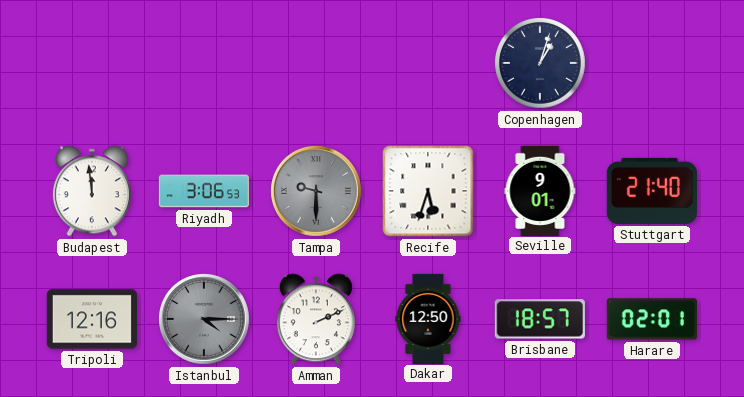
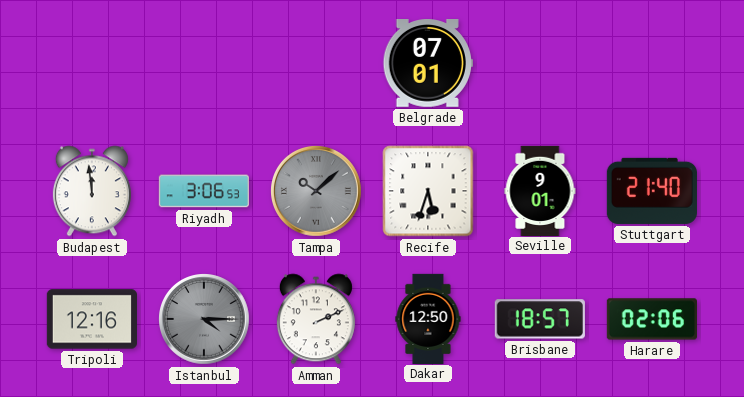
Belgrade: none -> 07:01 (428, 64)
Copenhagen: 1:03 -> none (540, 63)
Tampa: 9:30 -> 10:08 (317, 192)
Harare: 02:01 -> 02:06 (652, 319)
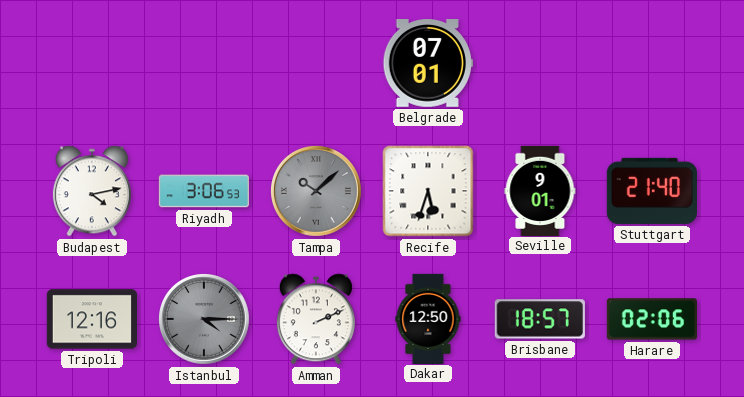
Budapest: 11:59 -> 4:13 (92, 191)
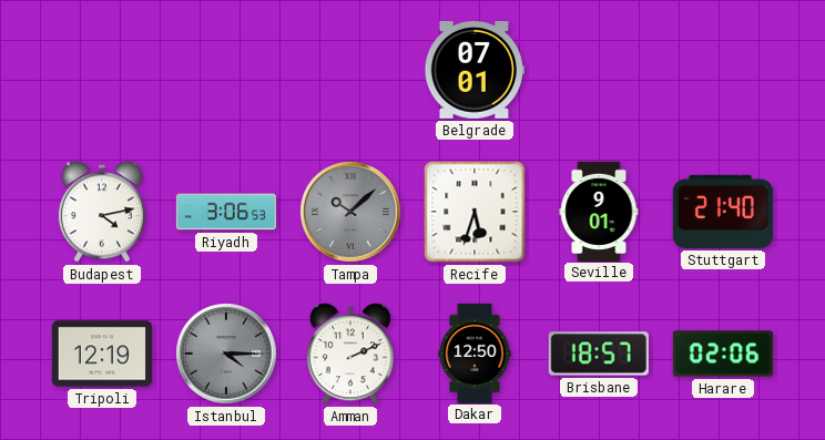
Tripoli: 12:16 -> 12:19 (101, 354)
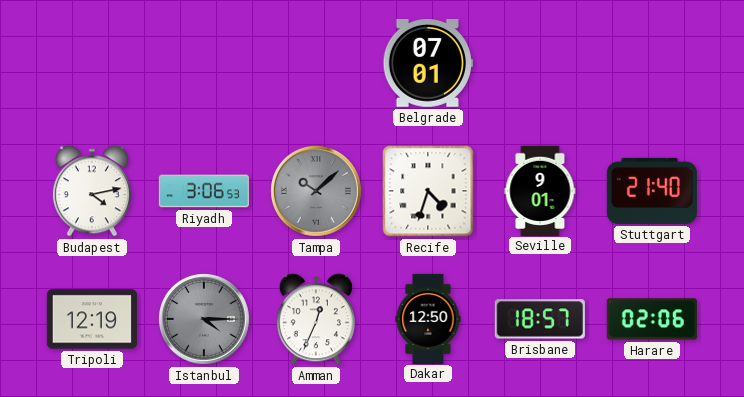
Recife: 5:33 -> 4:33 (428, 191)
Amman: 2:11 -> 12:34 (316, 319)
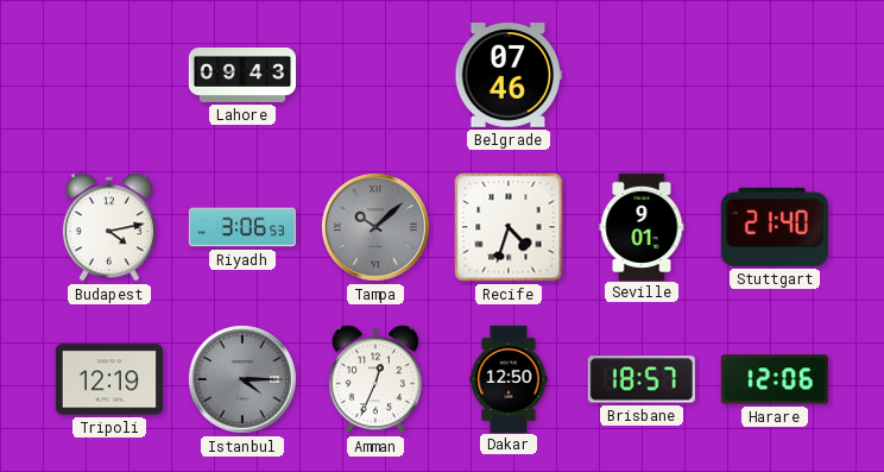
Lahore: none -> 09:43 (241, 75)
Belgrade: 07:01 -> 07:46 (509, 76)
Harare: 02:06 -> 12:06 (775, 379)
